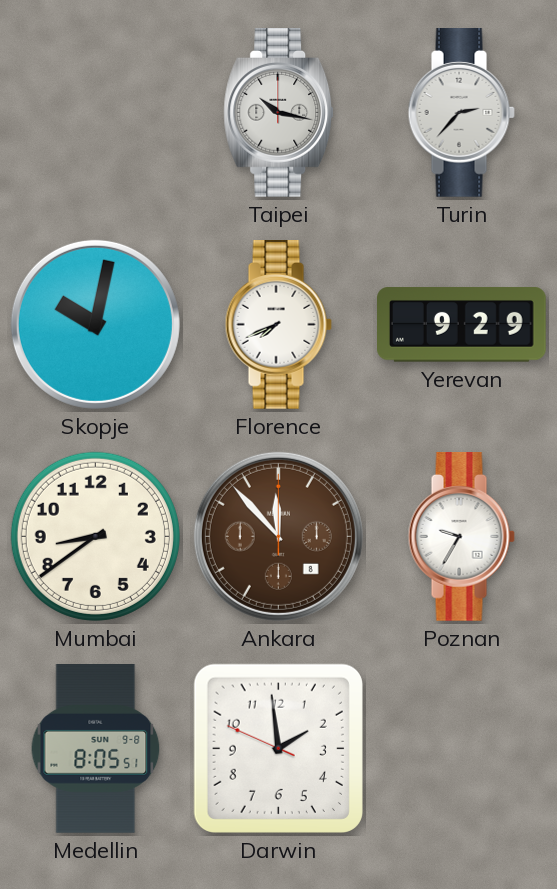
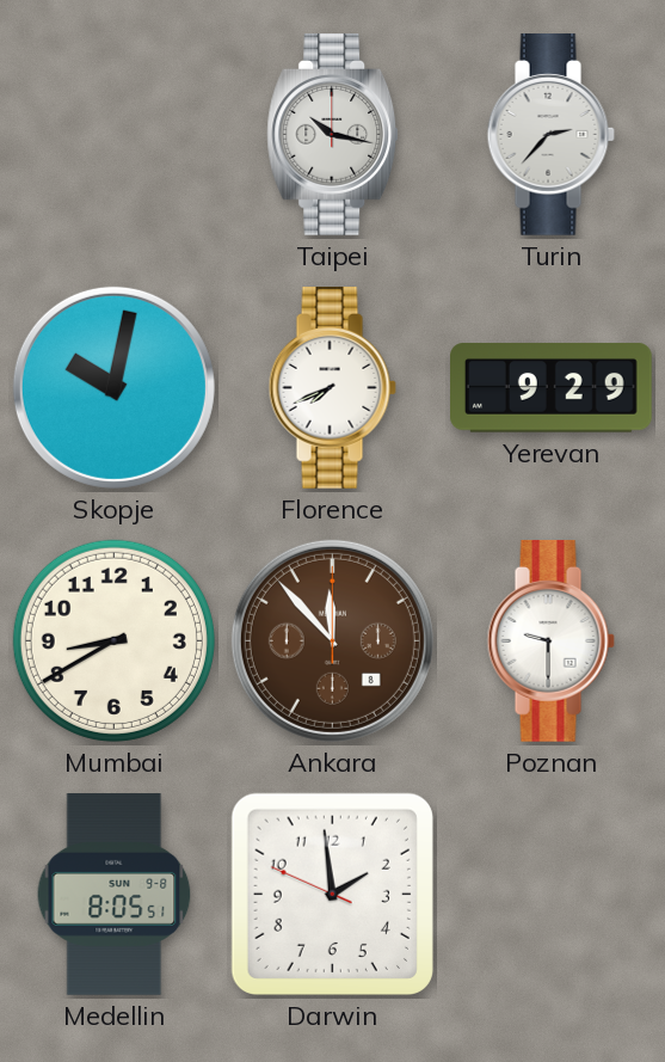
Mumbai: 8:39 -> 8:40 (113, 640)
Poznan: 9:35 -> 9:30 (550, 642)
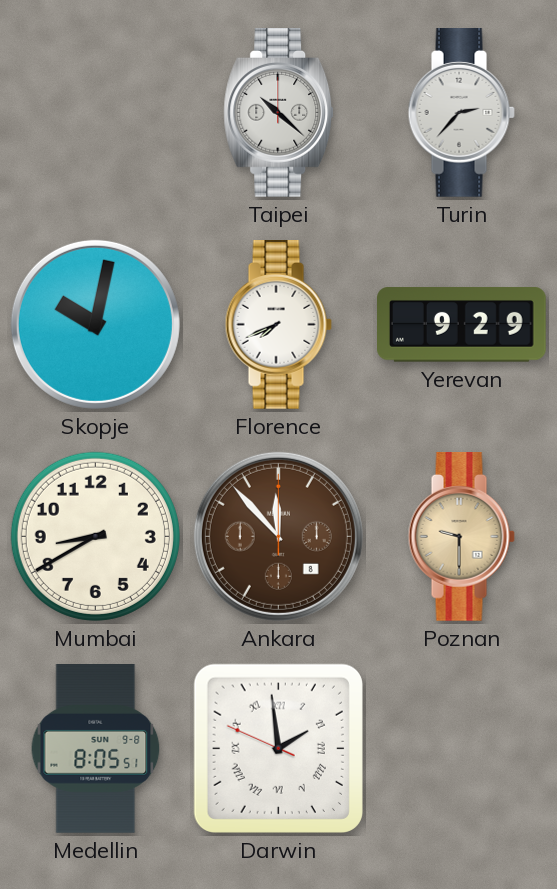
Taipei: 10:17 -> 10:22 (279, 113)
Poznan dial: white -> champagne (461, 537)
Darwin numerals: Arabic -> Roman (278, 748)
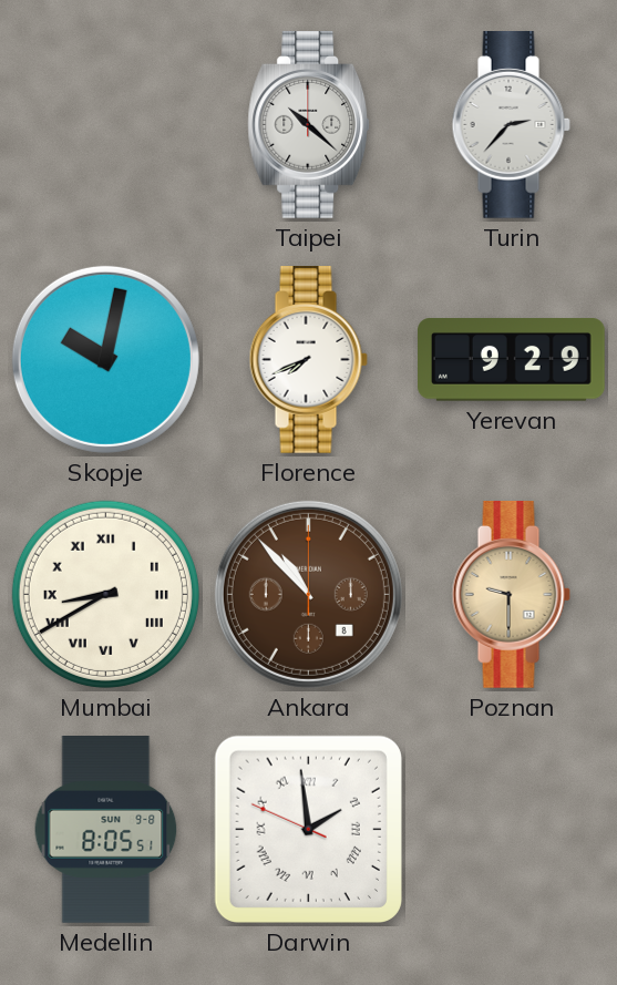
Mumbai numerals: Arabic -> Roman (105, 594)
Ankara: 11:53 -> 10:53 (308, 594)
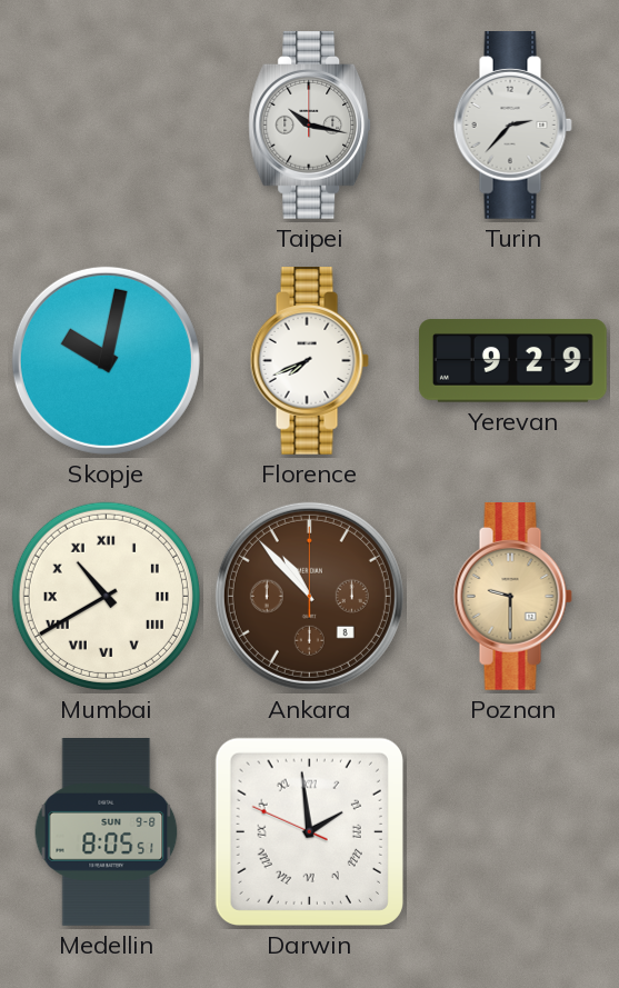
Taipei: 10:22 -> 10:17 (310, 126)
Mumbai: 8:40 -> 10:40 (106, 596)
